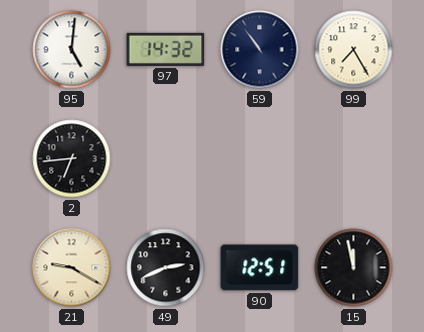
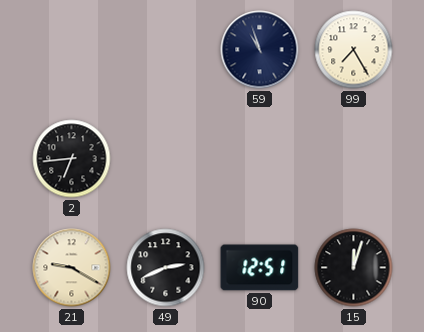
95: 5:01 -> none (72, 50)
97: 14:32 -> none (166, 49)
59: 10:54 -> 10:57 (260, 50)
15: 11:58 -> 12:03 (354, 268)
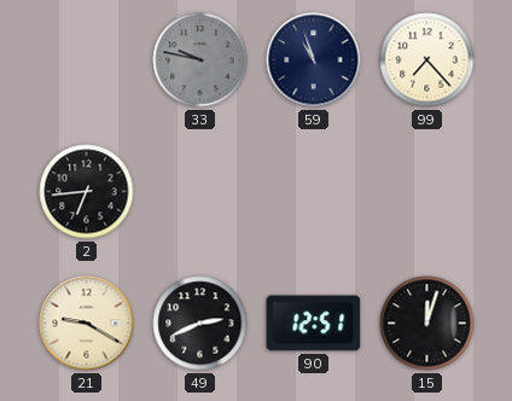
33: none -> 9:47 (200, 60)
99: 7:25 -> 7:23 (427, 60)
